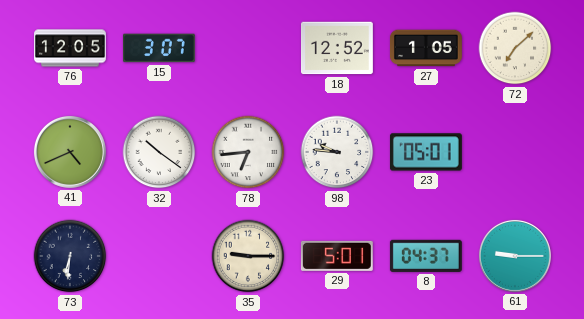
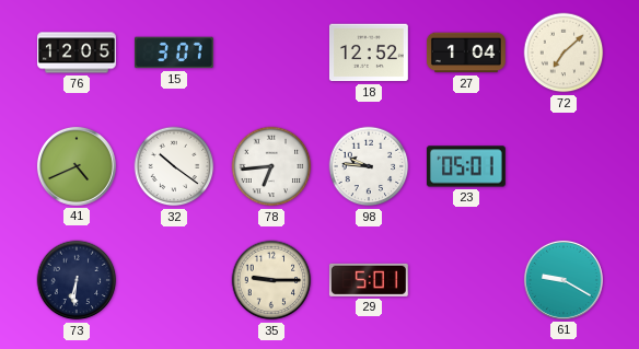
27: 1:05 -> 1:04 (466, 53)
8: 04:37 -> none (426, 256)
61: 9:15 -> 9:20 (564, 280)
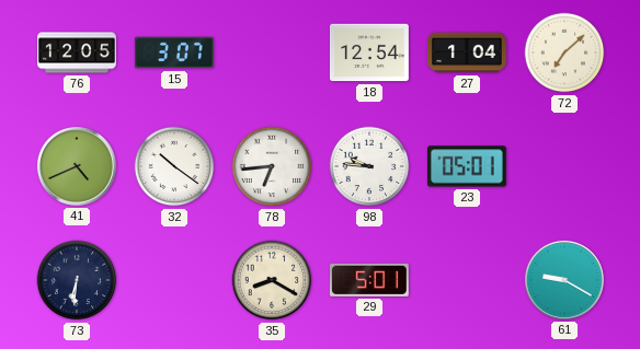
18: 12:52 -> 12:54 (369, 53)
35: 9:15 -> 8:20 (272, 280)
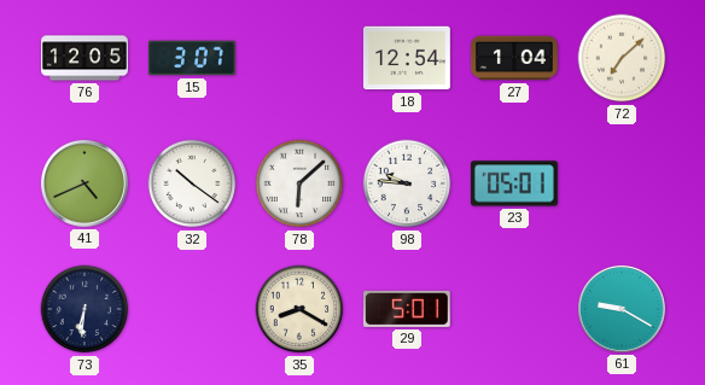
78: 6:44 -> 6:08 (299, 183)
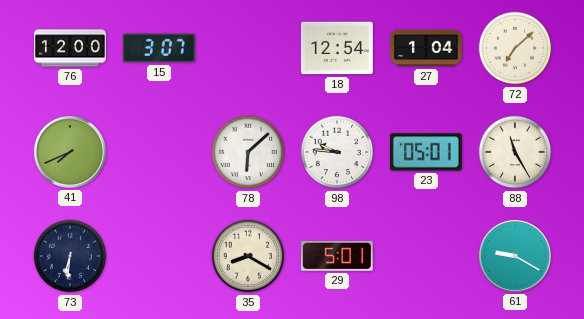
76: 12:05 -> 12:00 (71, 48)
41: 4:41 -> 7:41 (70, 152)
32: 10:21 -> none (192, 183)
88: none -> 11:25 (515, 152)
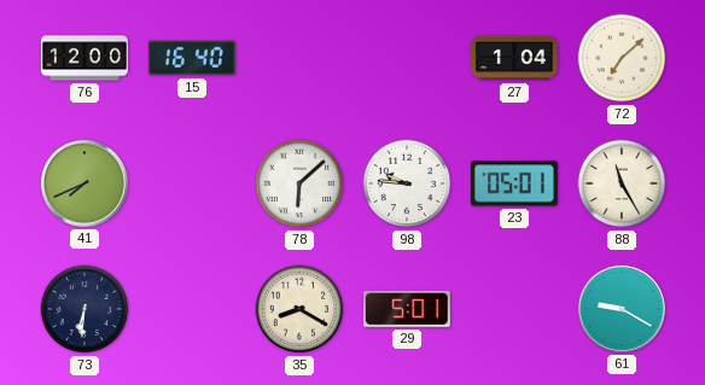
15: 3:07 -> 16:40 (192, 58)
18: 12:54 -> none (337, 48)
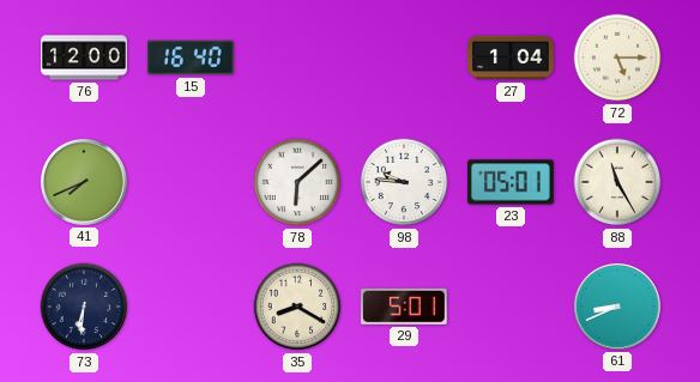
72: 7:08 -> 5:15 (617, 57)
61: 9:20 -> 8:41 (617, 307)
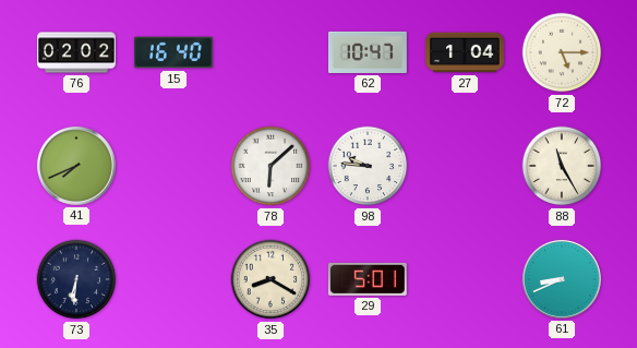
76: 12:00 -> 02:02 (77, 52)
62: none -> 10:47 (369, 52)
23: 05:01 -> none (511, 182)
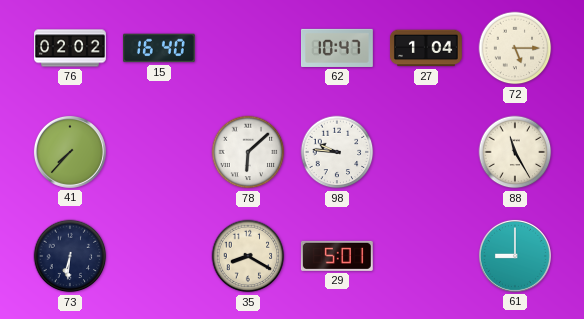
41: 7:41 -> 7:37 (70, 152)
61: 8:41 -> 9:00 (515, 256)
